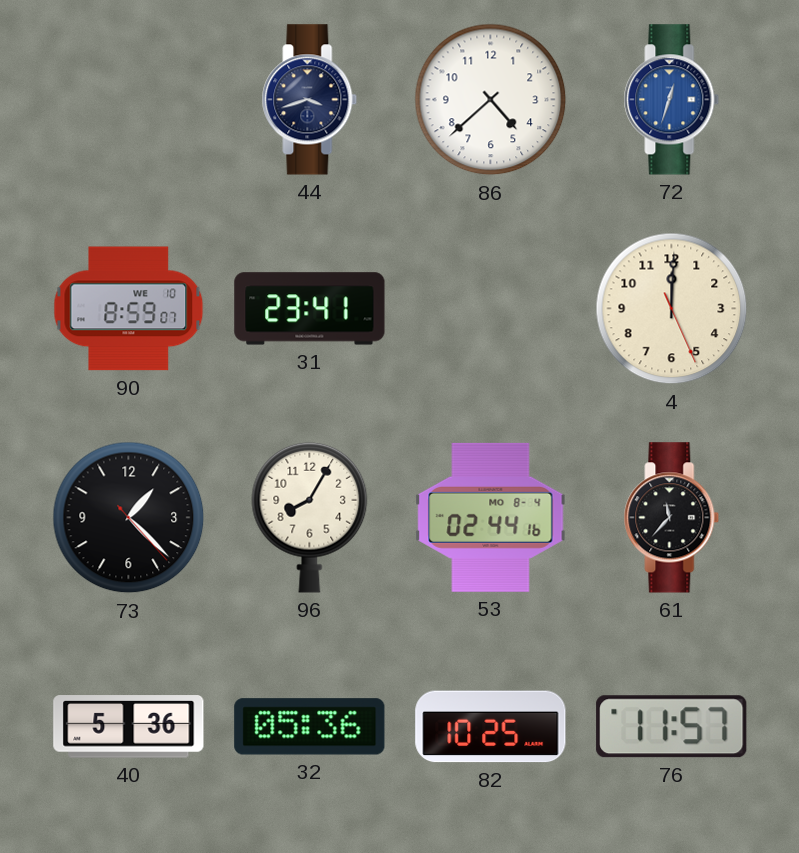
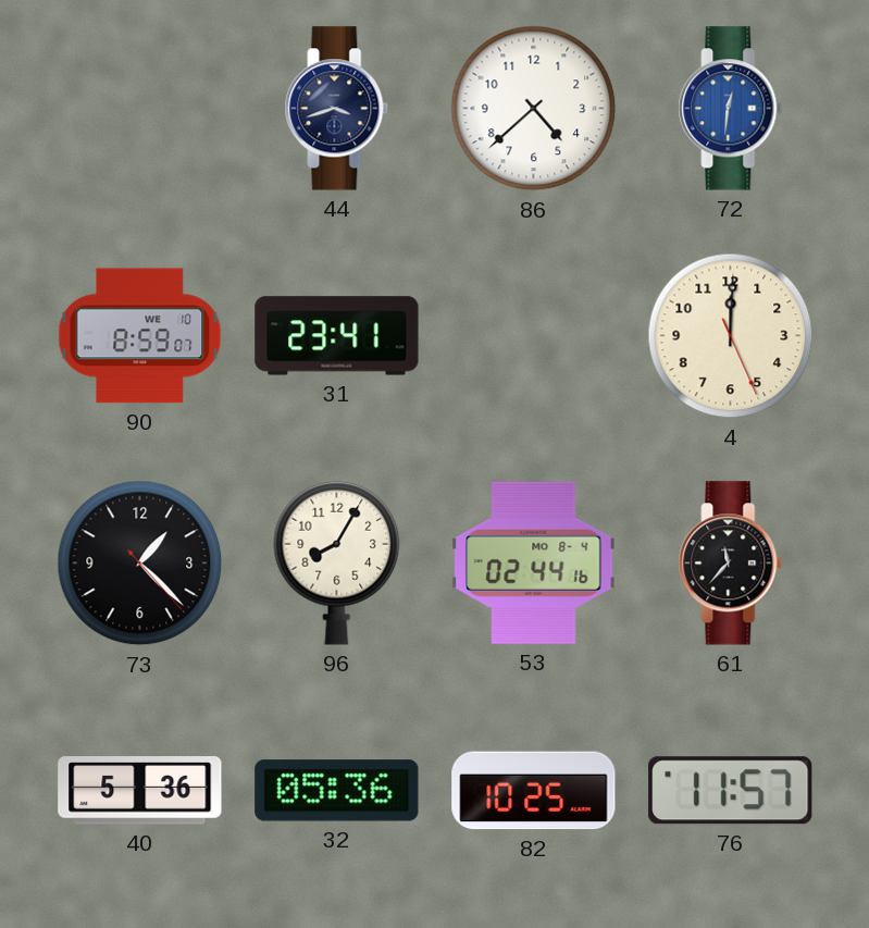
72: 12:33 -> 12:31 (731, 109)
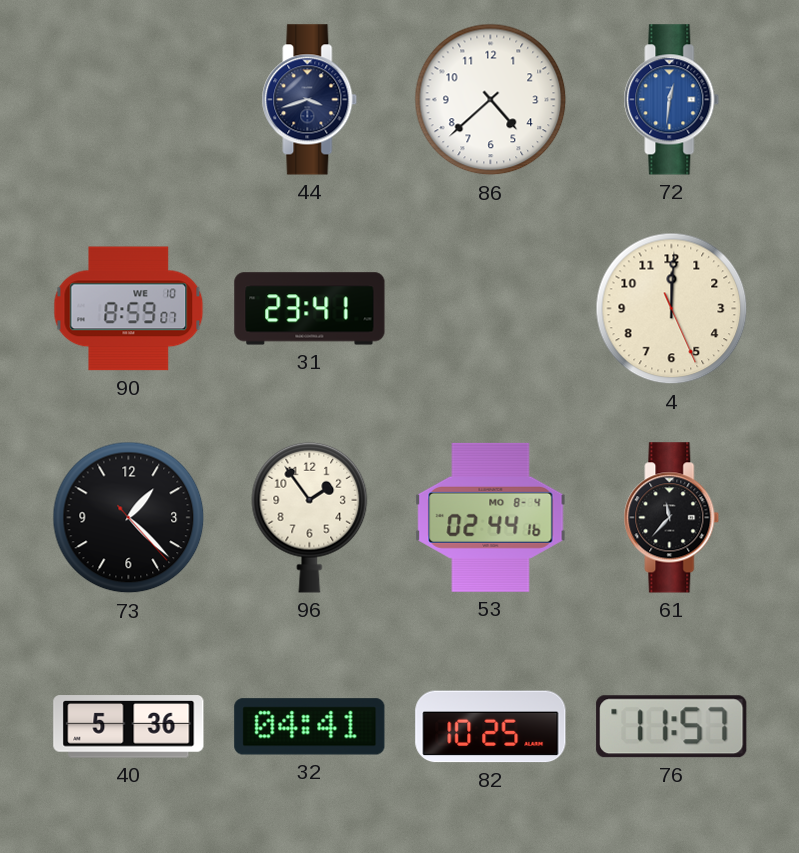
96: 8:05 -> 1:54 (310, 517)
32: 05:36 -> 04:41 (310, 727)
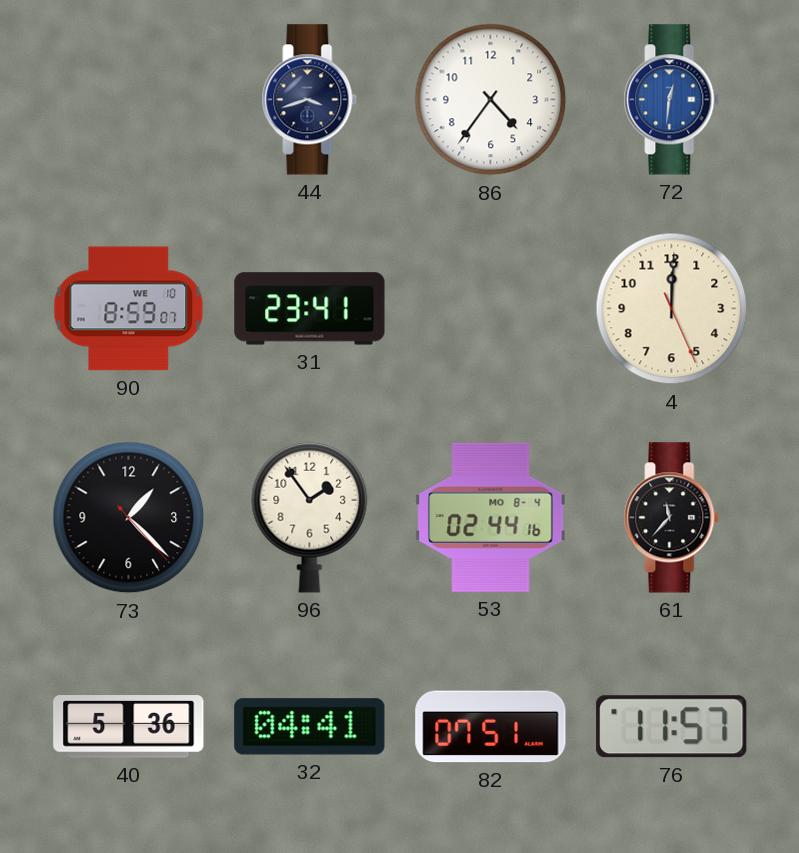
86: 4:38 -> 4:36 (491, 100)
82: 10:25 -> 07:51 (491, 727)
